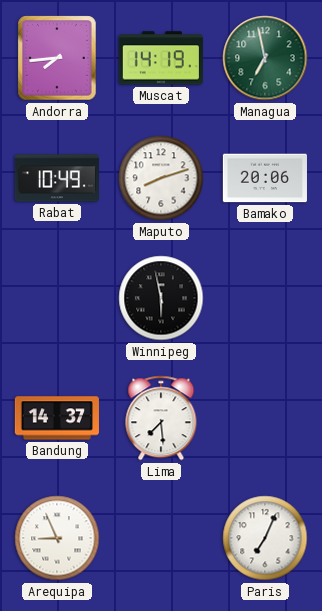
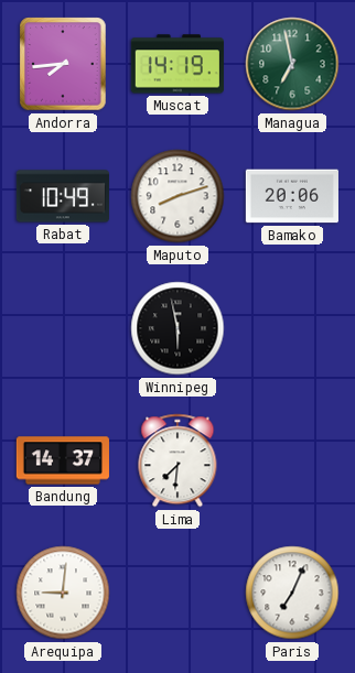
Lima: 7:29 -> 7:31 (177, 460)
Arequipa: 8:56 -> 9:01 (63, 593)
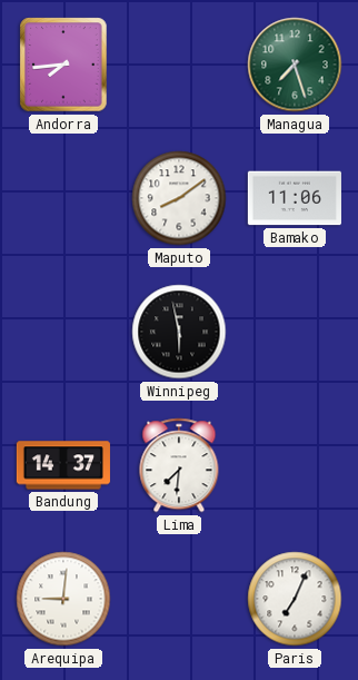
Muscat: 14:19 -> none (177, 64)
Managua: 6:58 -> 7:27 (295, 65)
Rabat: 10:49 -> none (63, 196)
Maputo: 8:12 -> 8:09 (179, 198)
Bamako: 20:06 -> 11:06 (295, 198)
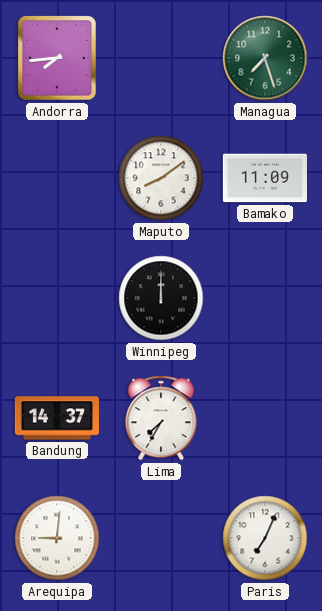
Bamako: 11:06 -> 11:09 (265, 178)
Winnipeg: 5:58 -> 12:00 (161, 298)
Lima: 7:31 -> 7:35 (161, 418)
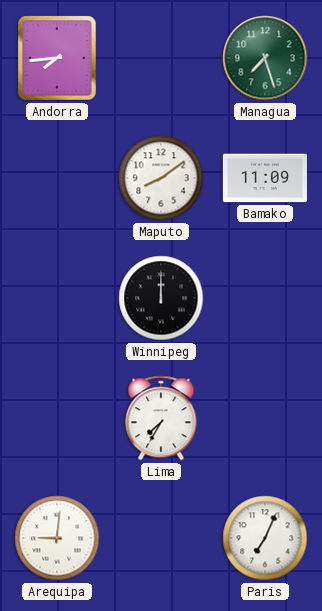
Bandung: 14:37 -> none (57, 418)
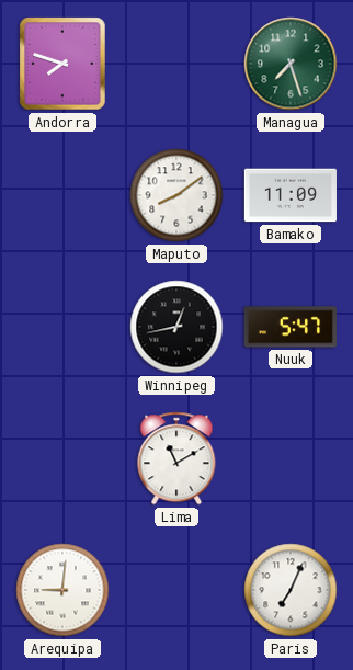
Andorra: 7:44 -> 7:48 (62, 64)
Winnipeg: 12:00 -> 12:43 (176, 327)
Nuuk: none -> 5:47 (291, 327)
Lima: 7:35 -> 11:10 (176, 458)
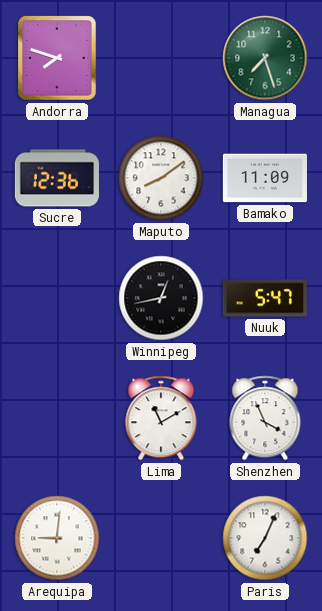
Sucre: none -> 12:36 (57, 178)
Shenzhen: none -> 3:56 (265, 418)
